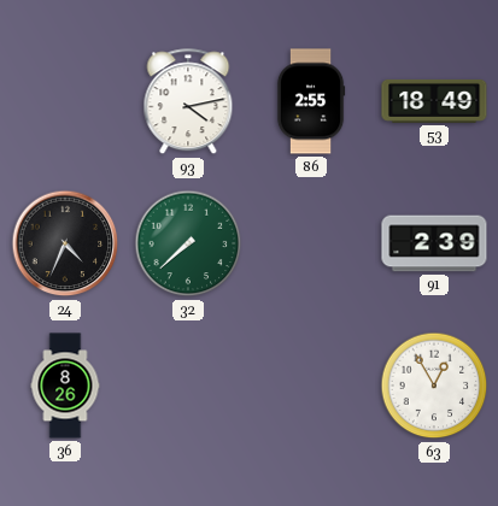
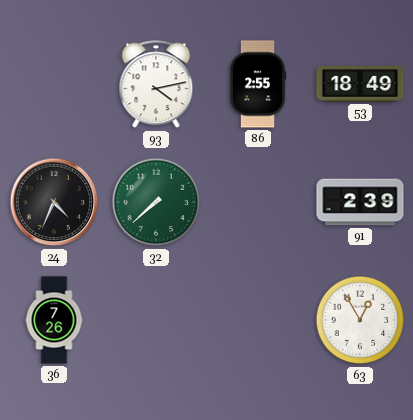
36: 8:26 -> 7:26 (54, 320)
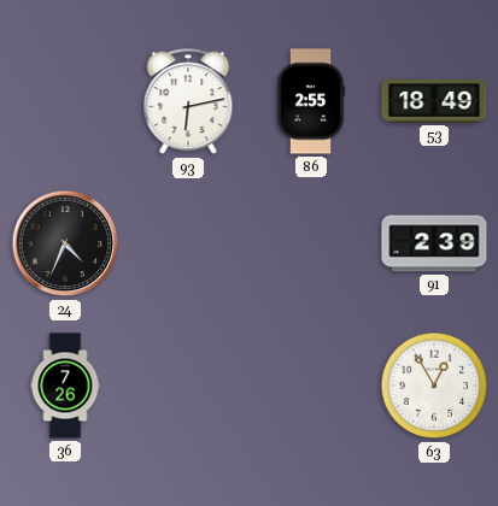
93: 4:13 -> 6:13 (188, 102)
32: 7:38 -> none (156, 202)
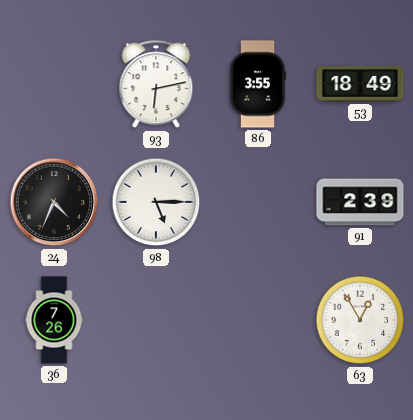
86: 2:55 -> 3:55 (258, 84)
98: none -> 5:15 (156, 202)
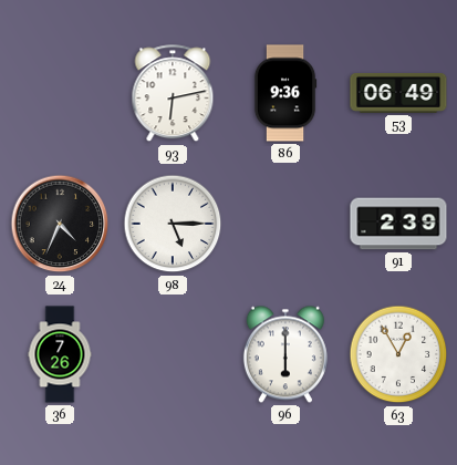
86: 3:55 -> 9:36 (285, 93)
53: 18:49 -> 06:49 (398, 93)
96: none -> 6:00 (285, 354)
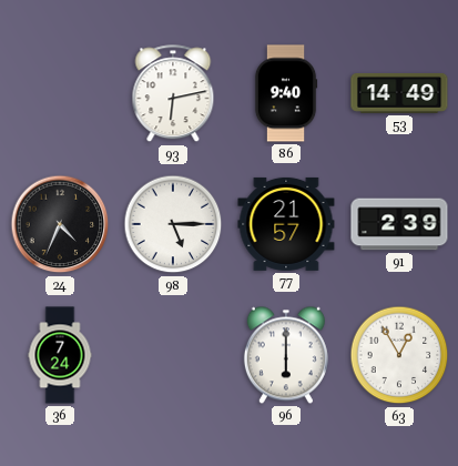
86: 9:36 -> 9:40 (286, 93)
53: 06:49 -> 14:49 (399, 93)
77: none -> 21:57 (286, 224)
36: 7:26 -> 7:24 (60, 355)
